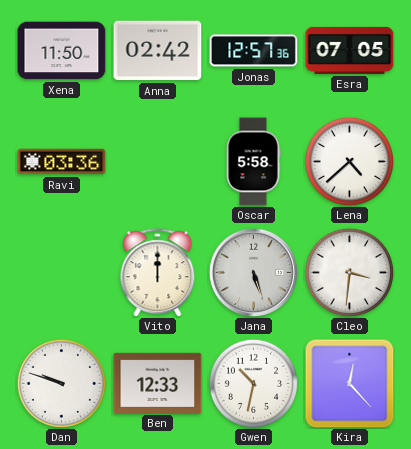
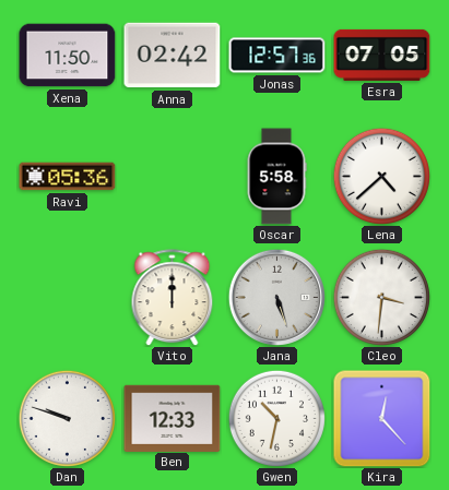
Ravi: 03:36 -> 05:36 (68, 177)
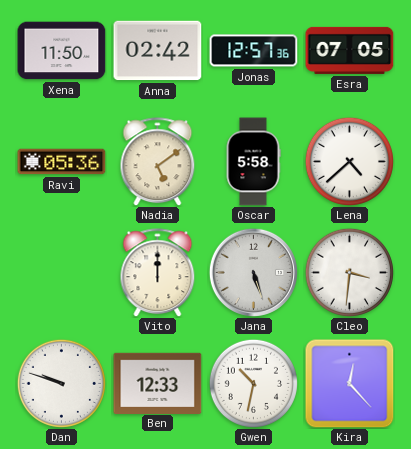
Nadia: none -> 5:09 (158, 162)
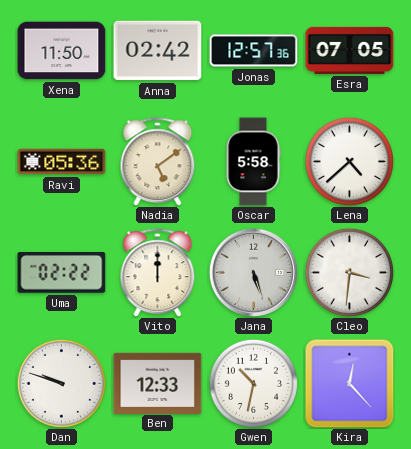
Uma: none -> 02:22 (62, 273)
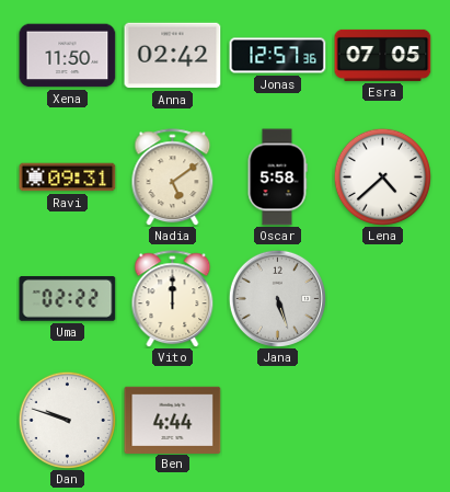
Ravi: 05:36 -> 09:31 (68, 178)
Cleo: 3:31 -> none (349, 272)
Ben: 12:33 -> 4:44 (173, 420)
Gwen: 10:32 -> none (253, 383)
Kira: 12:23 -> none (350, 384)
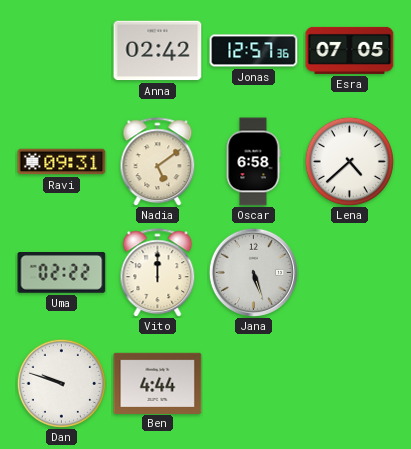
Xena: 11:50 -> none (68, 56)
Oscar: 5:58 -> 6:58 (253, 162)
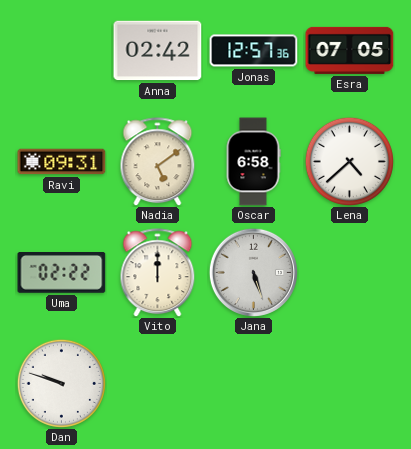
Ben: 4:44 -> none (158, 383)
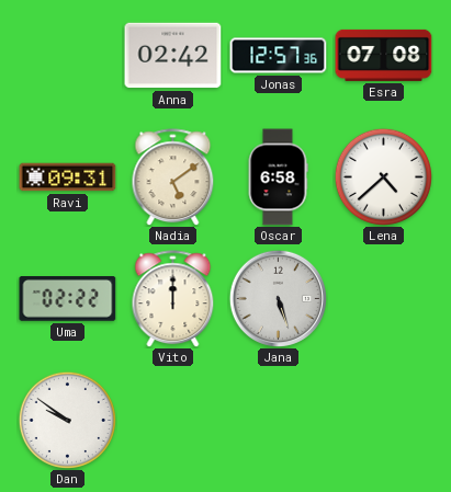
Esra: 07:05 -> 07:08 (384, 55)
Dan: 9:48 -> 9:51 (67, 420)
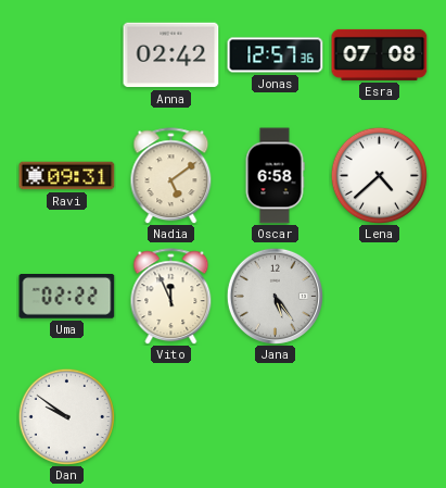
Vito: 12:00 -> 11:56 (171, 297)
Jana: 5:27 -> 5:24 (275, 296)
